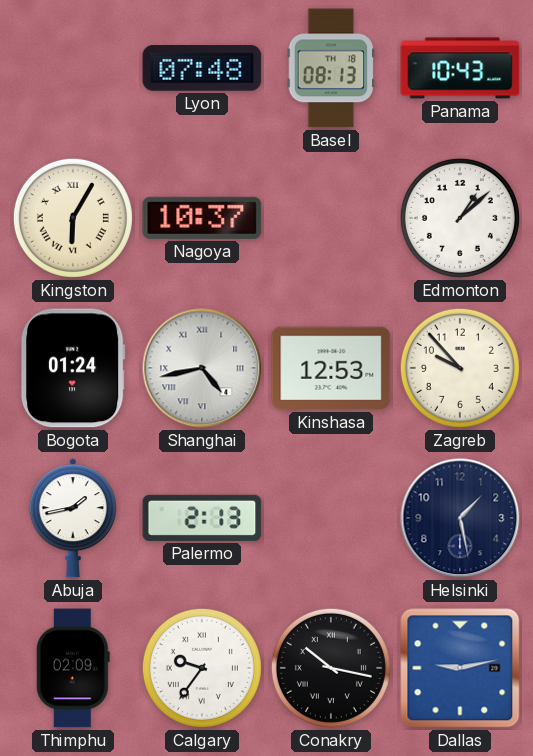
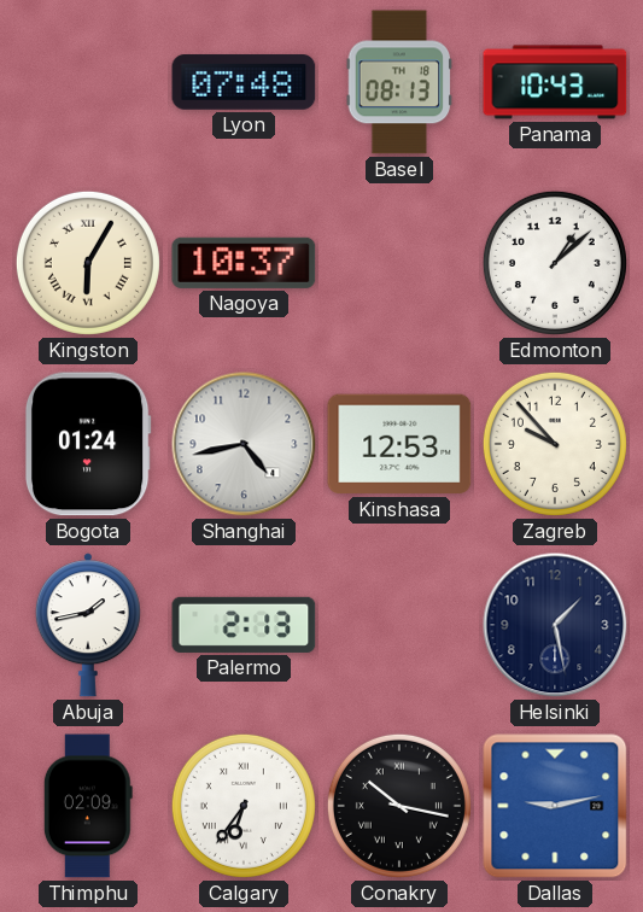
Shanghai numerals: Roman -> Arabic (244, 444)
Calgary: 9:36 -> 6:36 (244, 806)
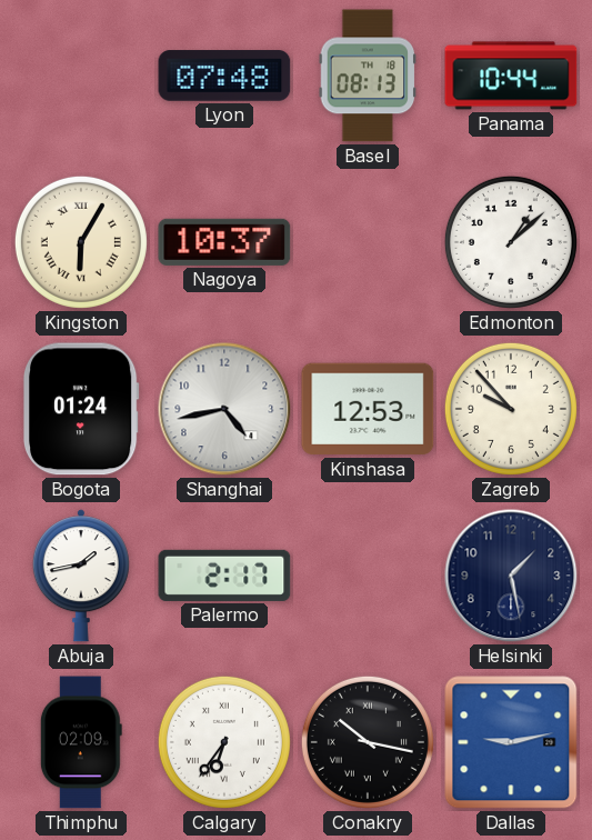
Panama: 10:43 -> 10:44 (511, 76)
Palermo: 2:13 -> 2:17 (224, 576)
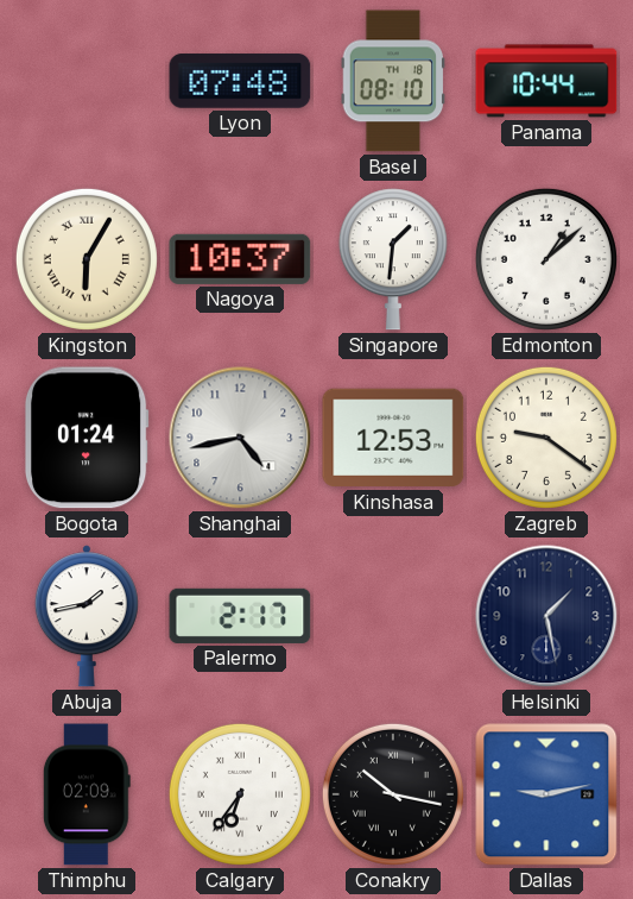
Basel: 08:13 -> 08:10 (393, 81)
Singapore: none -> 1:31 (393, 259)
Zagreb: 9:53 -> 9:21 (546, 438)
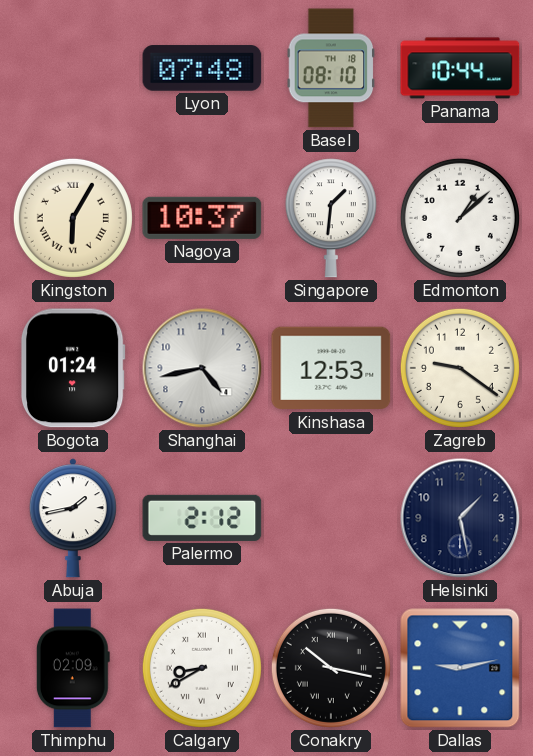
Palermo: 2:17 -> 2:12 (202, 518)
Calgary: 6:36 -> 8:40 (202, 668)
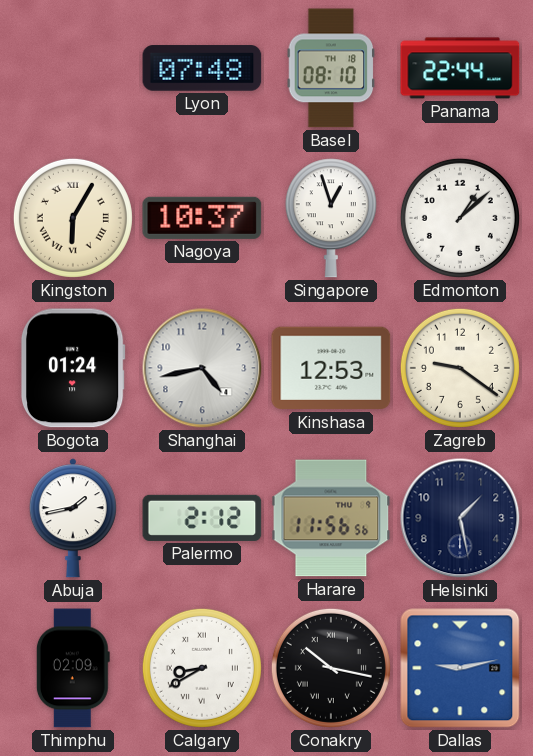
Panama: 10:44 -> 22:44 (460, 68)
Singapore: 1:31 -> 12:57 (331, 218)
Harare: none -> 11:56 (331, 518)
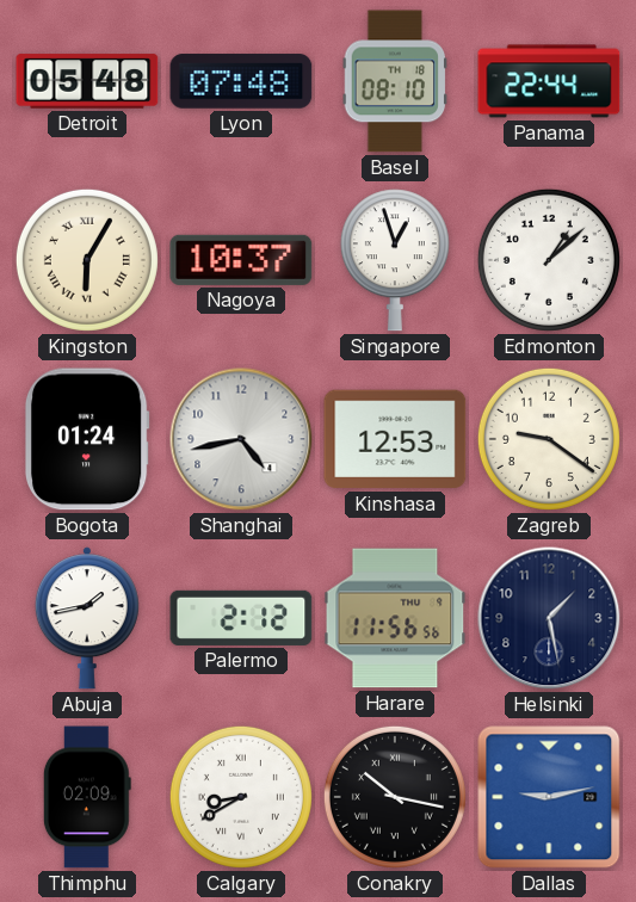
Detroit: none -> 05:48 (87, 81)
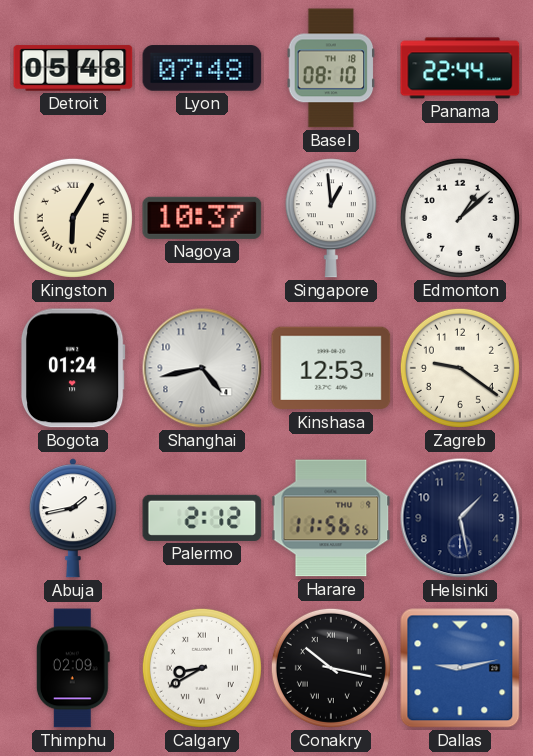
Singapore: 12:57 -> 12:59 (331, 218)
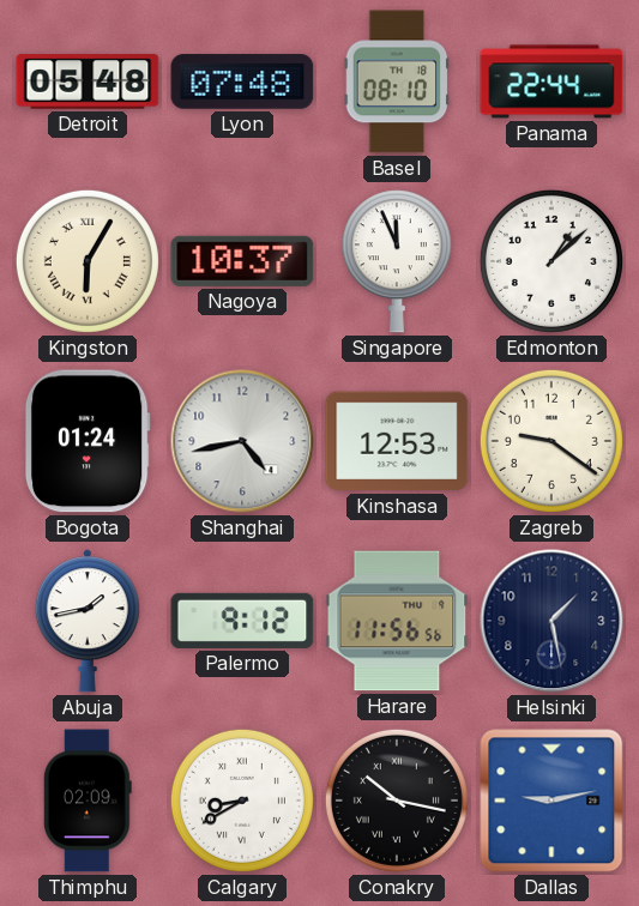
Singapore: 12:59 -> 11:56 (397, 261)
Palermo: 2:12 -> 9:12 (242, 621)
